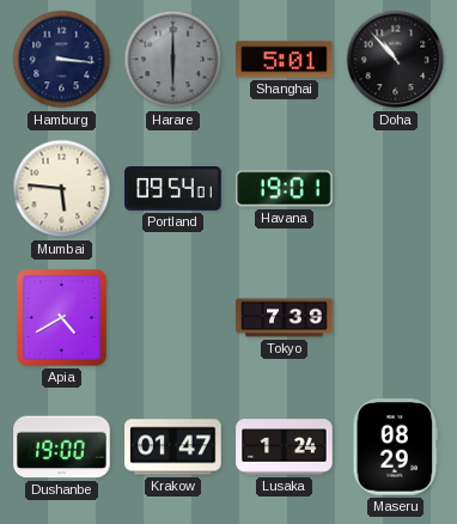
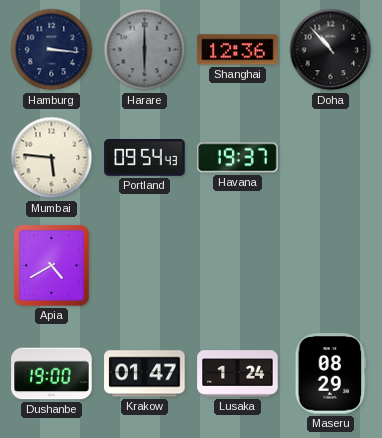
Shanghai: 5:01 -> 12:36 (238, 50)
Portland: 09:54:01 -> 09:54:43 (145, 158)
Havana: 19:01 -> 19:37 (238, 158)
Tokyo: 7:39 -> none (285, 318)
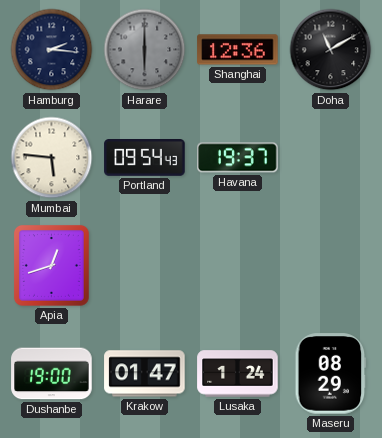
Hamburg: 3:16 -> 2:16 (52, 50)
Doha: 10:53 -> 11:10 (331, 50)
Apia: 4:40 -> 12:42 (51, 266)
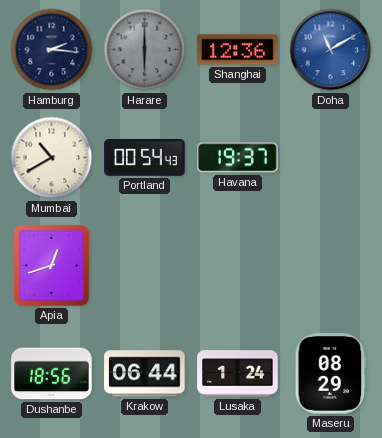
Doha dial: black -> blue (331, 50)
Mumbai: 5:46 -> 10:40 (52, 158)
Portland: 09:54 -> 00:54 (145, 158)
Dushanbe: 19:00 -> 18:56 (52, 374)
Krakow: 01:47 -> 06:44 (145, 374)
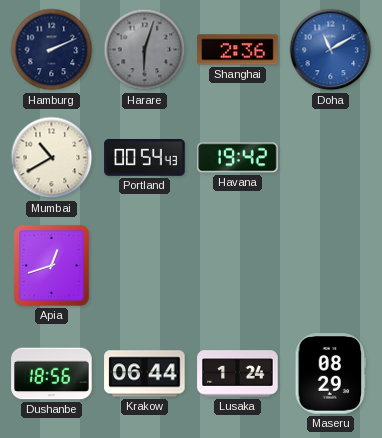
Hamburg: 2:16 -> 2:11 (52, 50)
Harare: 6:00 -> 6:03 (145, 50)
Shanghai: 12:36 -> 2:36 (238, 50)
Havana: 19:37 -> 19:42 (238, 158)
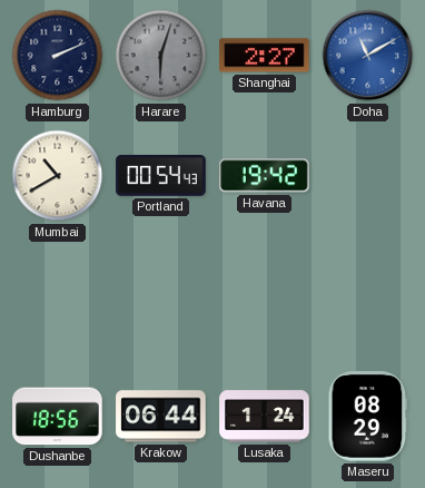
Shanghai: 2:36 -> 2:27 (265, 56)
Apia: 12:42 -> none (51, 266)
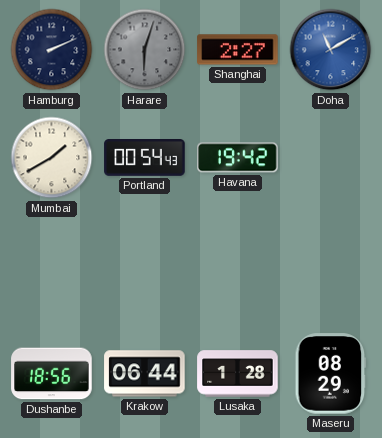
Mumbai: 10:40 -> 1:40 (52, 158)
Lusaka: 1:24 -> 1:28 (238, 374)
